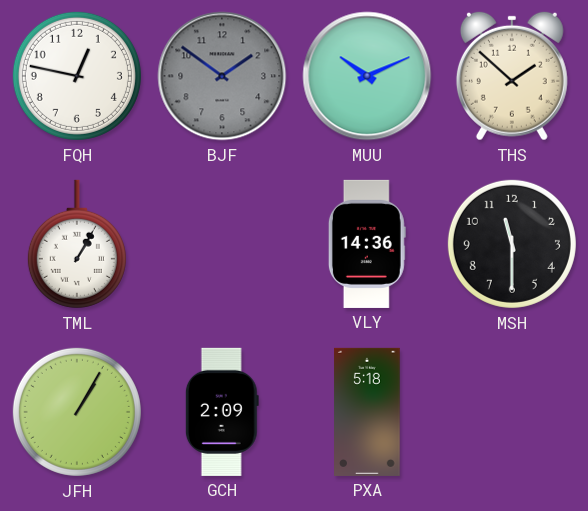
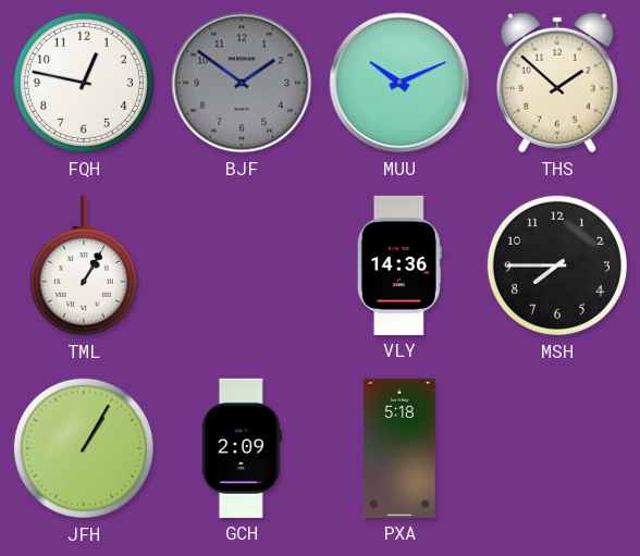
MSH: 11:30 -> 7:45 (557, 265)
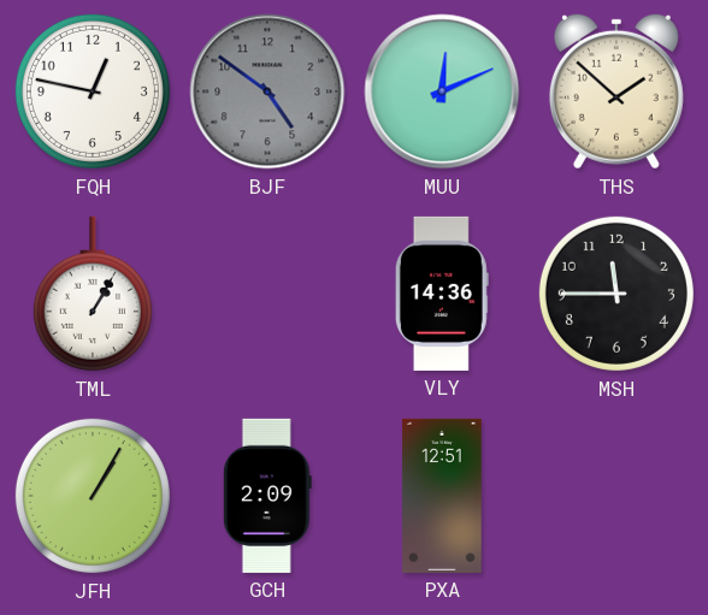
BJF: 1:51 -> 4:51 (267, 91)
MUU: 10:11 -> 12:11 (442, 91)
MSH: 7:45 -> 11:45 (616, 294)
PXA: 5:18 -> 12:51 (442, 496)
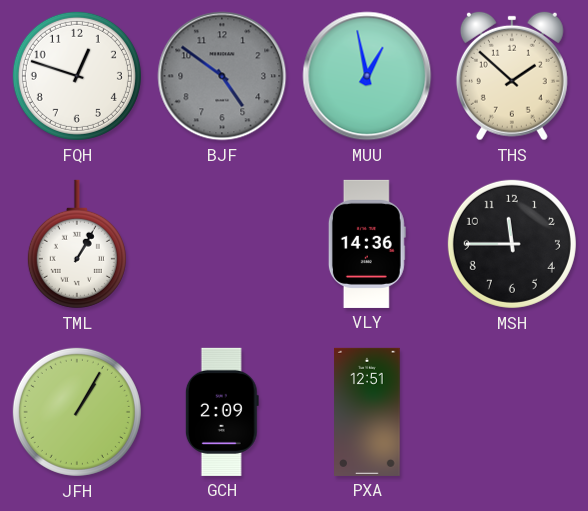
FQH: 12:47 -> 12:48 (77, 76)
MUU: 12:11 -> 12:58 (367, 76)
